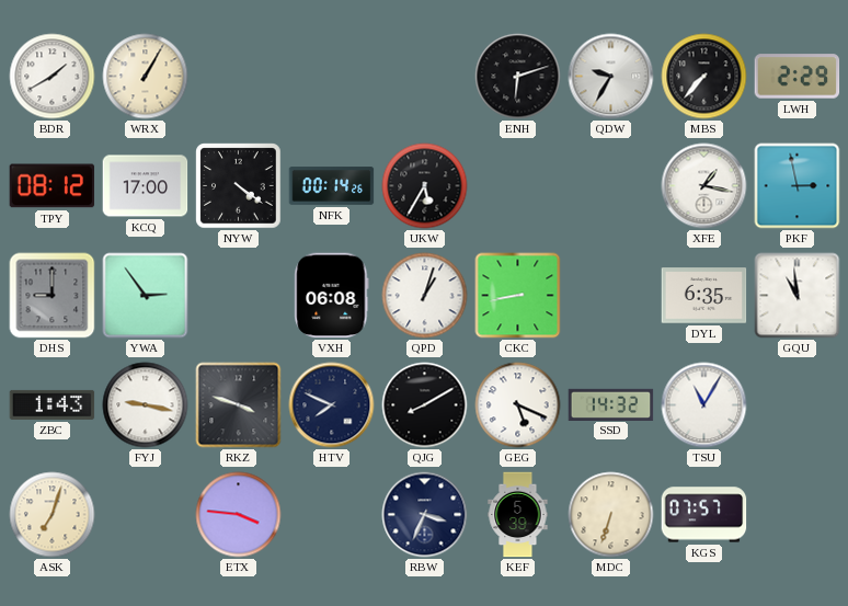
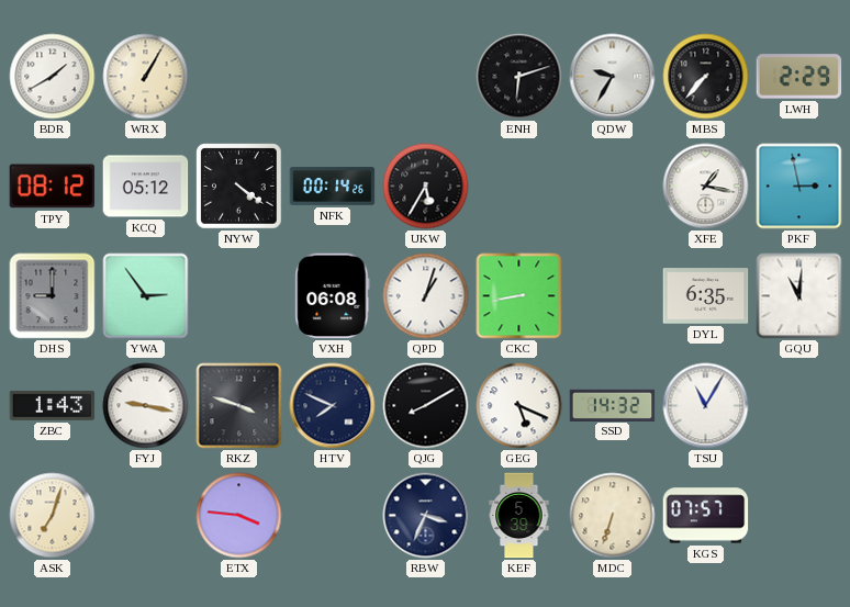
KCQ: 17:00 -> 05:12 (146, 187)
GQU: 10:59 -> 11:01 (799, 296)
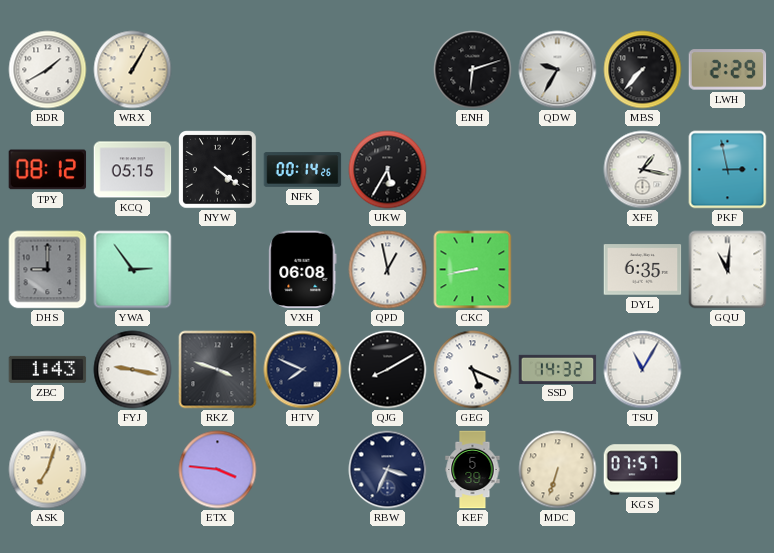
KCQ: 05:12 -> 05:15 (133, 170)
QPD: 1:03 -> 12:58 (388, 270)
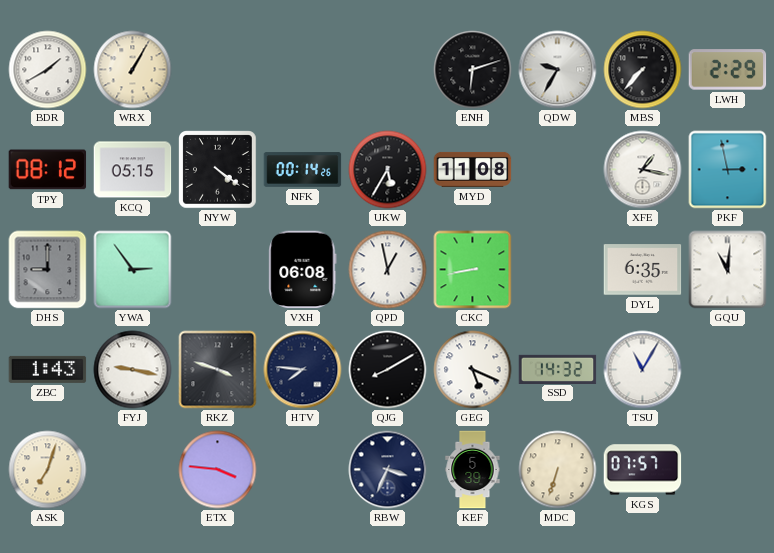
MYD: none -> 11:08 (473, 169)
HTV: 7:49 -> 7:46 (303, 370)
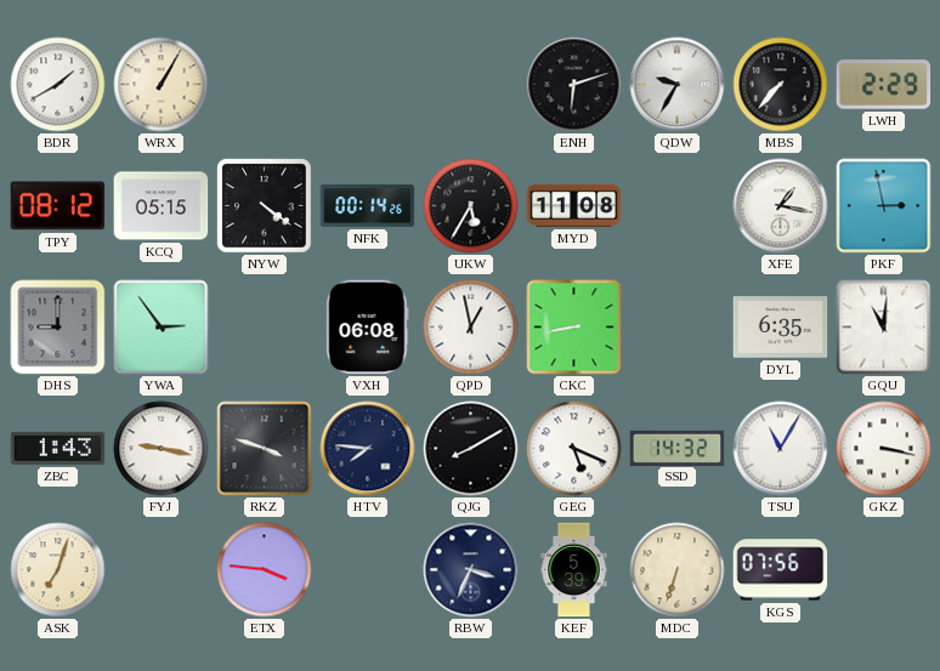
GKZ: none -> 3:17 (884, 449)
KGS: 07:57 -> 07:56 (781, 570)
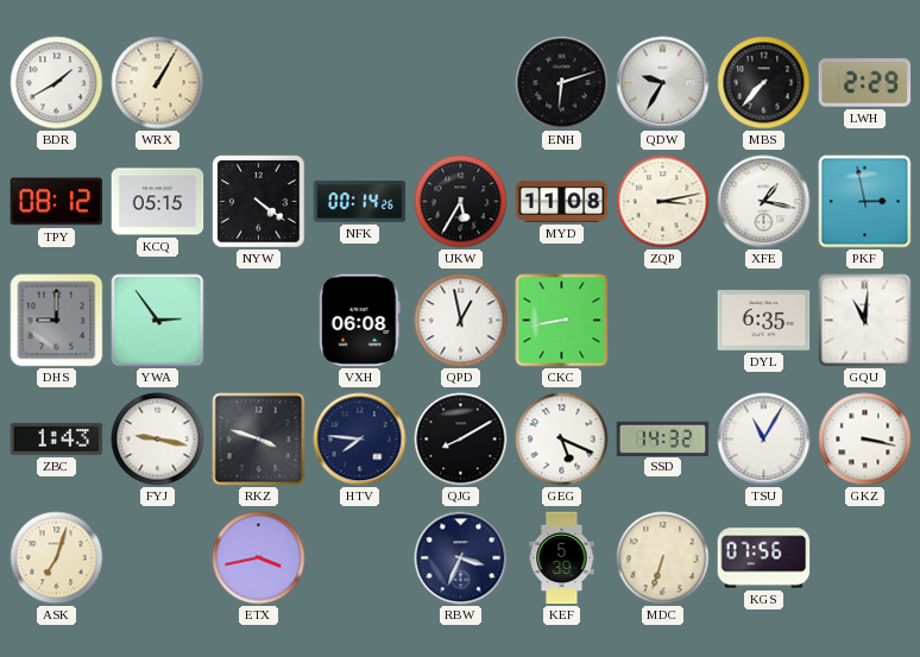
ZQP: none -> 3:13 (663, 202)
ETX: 3:46 -> 3:43 (259, 558)
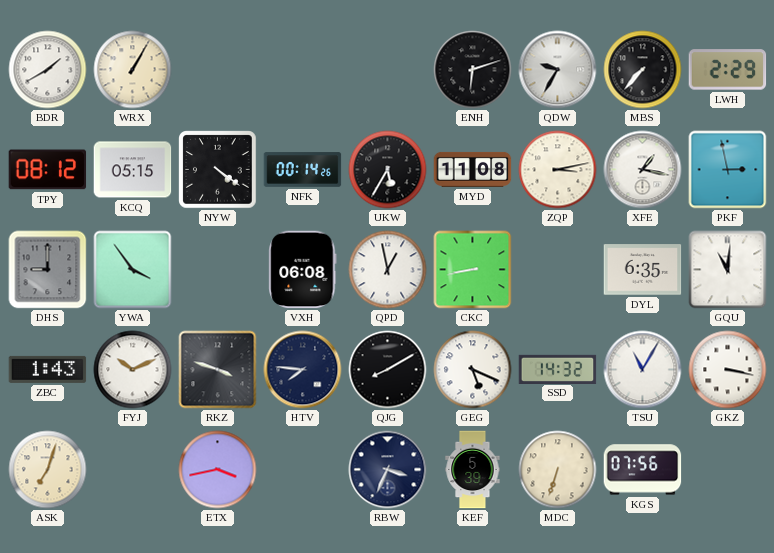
YWA: 2:54 -> 3:54 (133, 270)
FYJ: 9:17 -> 10:11 (133, 370)
